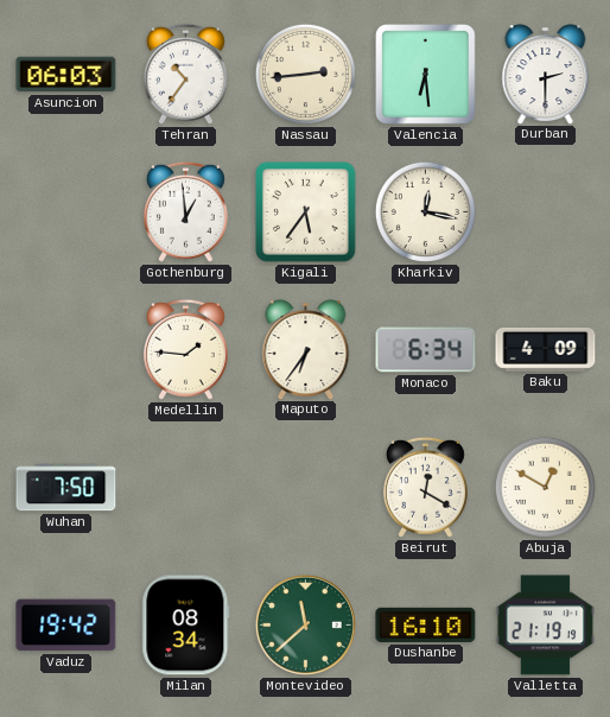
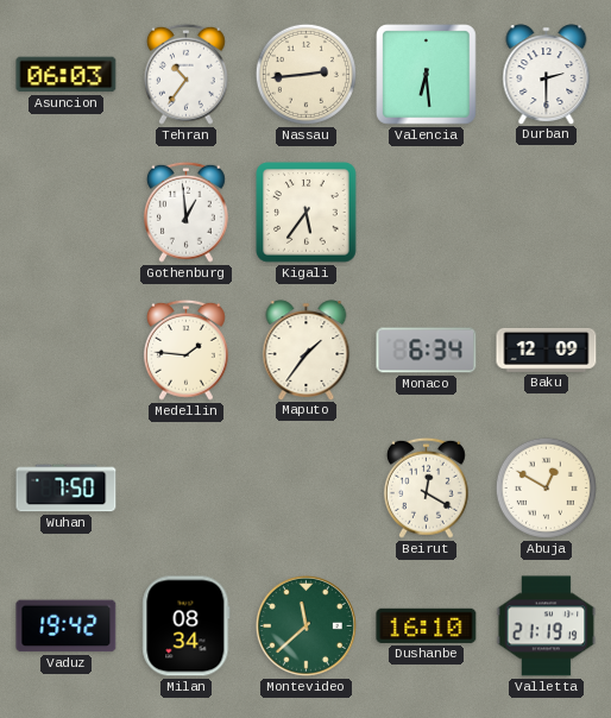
Kharkiv: 12:17 -> none (425, 211)
Maputo: 6:36 -> 1:36 (307, 349)
Baku: 4:09 -> 12:09 (547, 349)
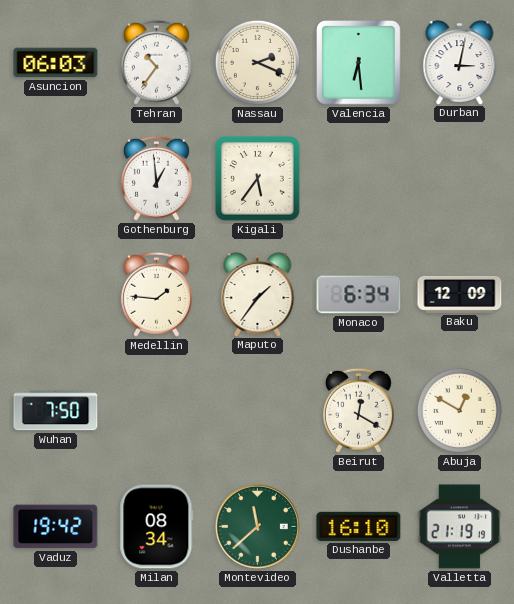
Nassau: 2:44 -> 2:19 (257, 62)
Durban: 2:30 -> 3:02 (460, 62)
